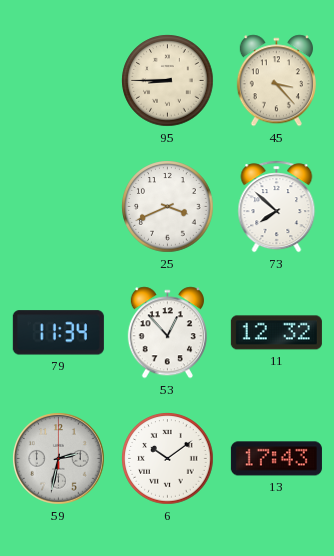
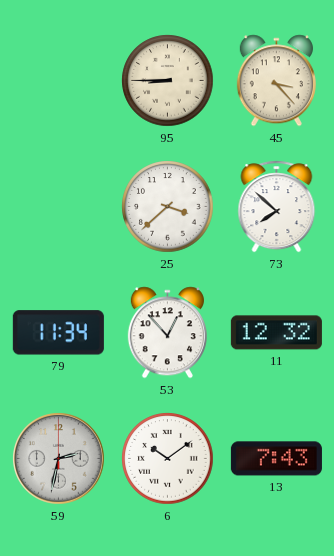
25: 3:41 -> 3:38 (168, 207)
13: 17:43 -> 7:43 (276, 459)
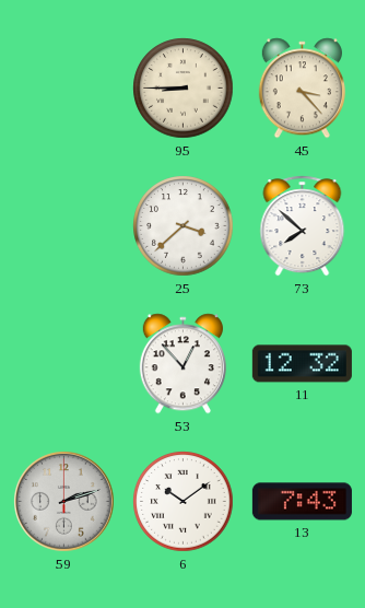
79: 11:34 -> none (58, 333)
59: 2:32 -> 2:12 (64, 502)
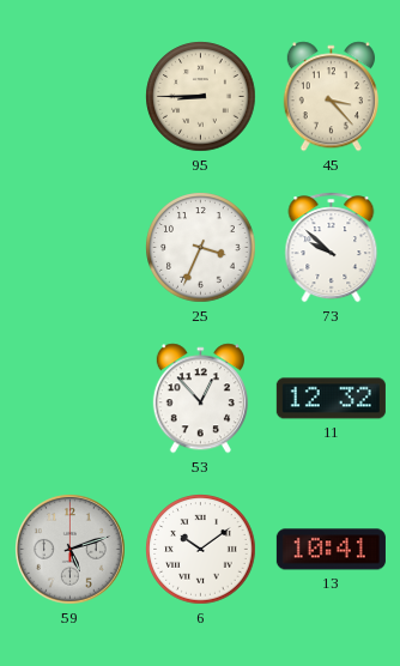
25: 3:38 -> 3:34 (201, 248)
73: 7:52 -> 9:52 (332, 248)
59: 2:12 -> 5:12 (71, 550)
13: 7:43 -> 10:41 (331, 550)
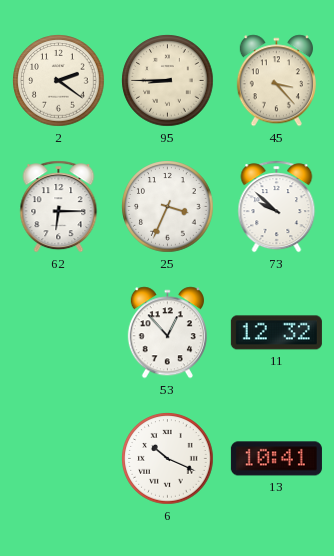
2: none -> 2:21 (59, 81)
62: none -> 6:15 (59, 207)
59: 5:12 -> none (71, 550)
6: 10:09 -> 10:19 (168, 459)
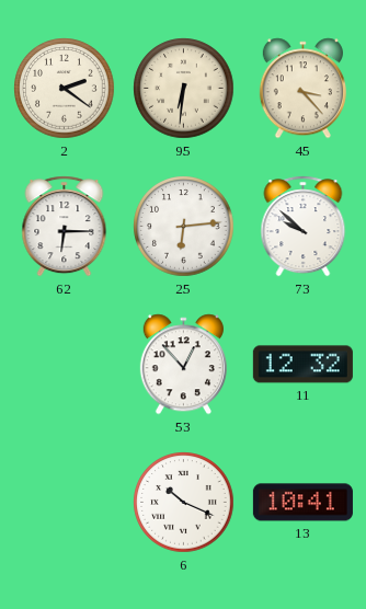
95: 8:45 -> 6:31 (184, 89)
25: 3:34 -> 6:14 (184, 227)
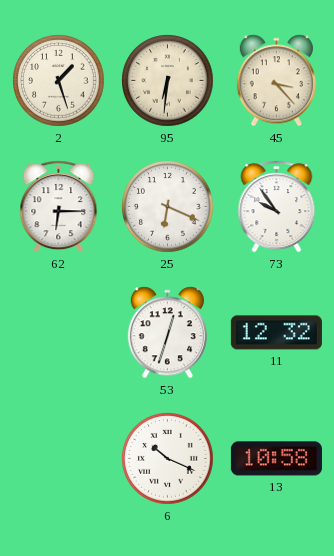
2: 2:21 -> 1:27 (59, 81)
25: 6:14 -> 6:19 (168, 207)
73: 9:52 -> 9:54 (277, 207)
53: 12:53 -> 12:33 (167, 333)
13: 10:41 -> 10:58 (276, 459)
